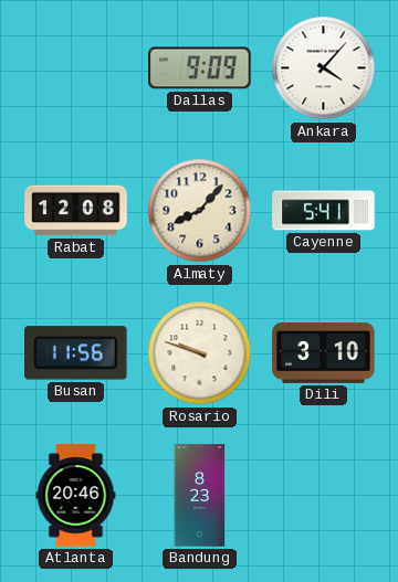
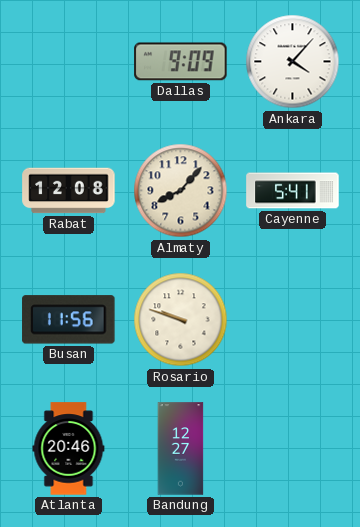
Dili: 3:10 -> none (324, 352)
Bandung: 8:23 -> 12:27 (181, 449)
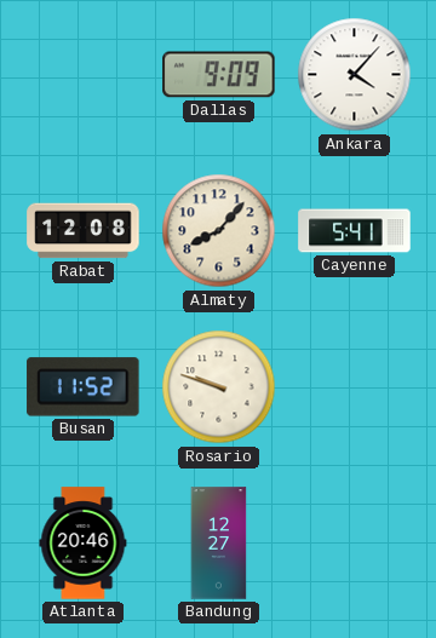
Busan: 11:56 -> 11:52 (84, 387)
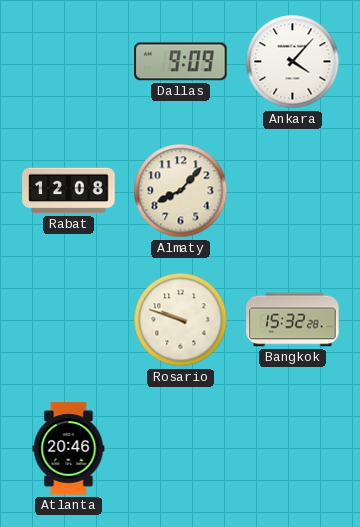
Cayenne: 5:41 -> none (355, 231)
Busan: 11:52 -> none (84, 387)
Bangkok: none -> 15:32 (293, 320)
Bandung: 12:27 -> none (219, 544)
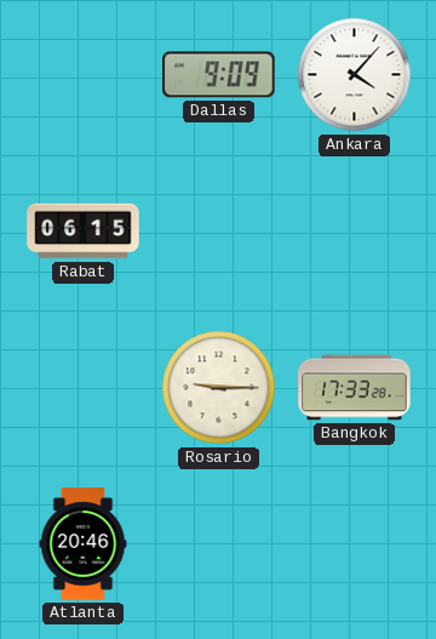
Rabat: 12:08 -> 06:15 (84, 232)
Almaty: 8:07 -> none (181, 191)
Rosario: 9:48 -> 9:15 (219, 388)
Bangkok: 15:32 -> 17:33 (355, 388)
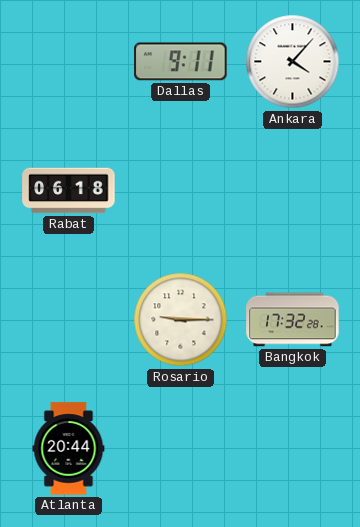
Dallas: 9:09 -> 9:11 (181, 62)
Rabat: 06:15 -> 06:18 (69, 191)
Bangkok: 17:33 -> 17:32 (293, 320)
Atlanta: 20:46 -> 20:44 (69, 449)
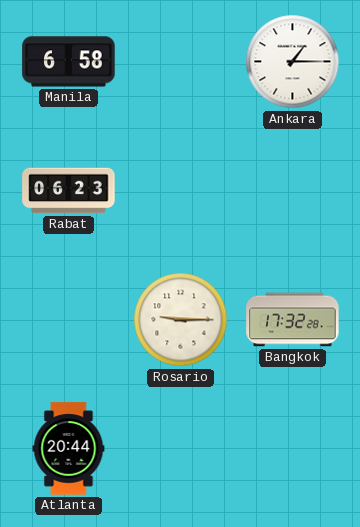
Manila: none -> 6:58 (69, 62)
Dallas: 9:11 -> none (181, 62)
Ankara: 4:07 -> 1:15 (293, 62)
Rabat: 06:18 -> 06:23 (69, 191)
